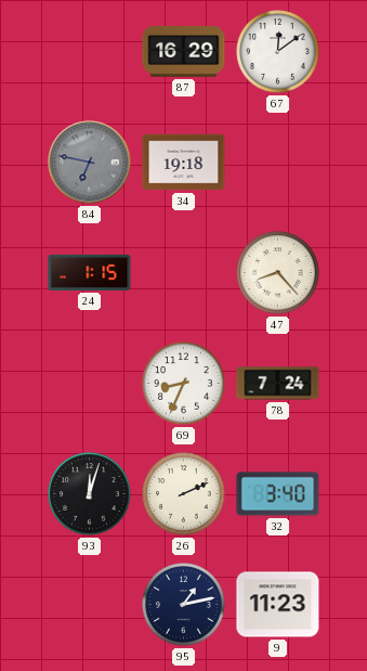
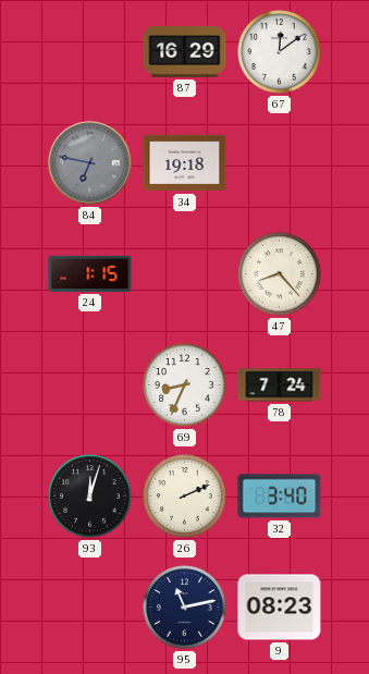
95: 1:13 -> 11:13 (185, 608)
9: 11:23 -> 08:23 (280, 608)
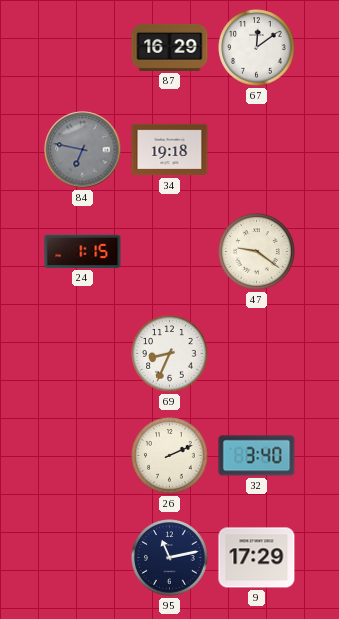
47: 8:23 -> 9:21 (257, 252)
78: 7:24 -> none (280, 385)
93: 12:03 -> none (90, 497)
9: 08:23 -> 17:29 (257, 558)
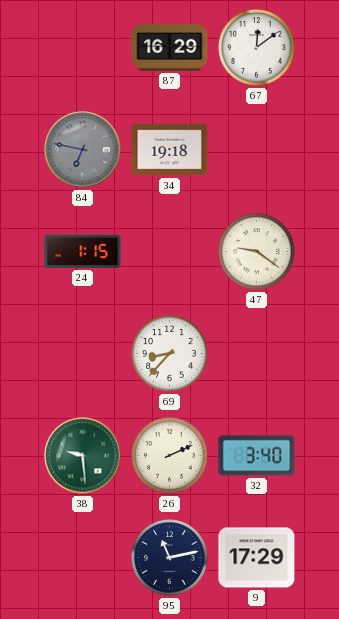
69: 8:34 -> 8:37 (170, 354)
38: none -> 9:29 (83, 456)
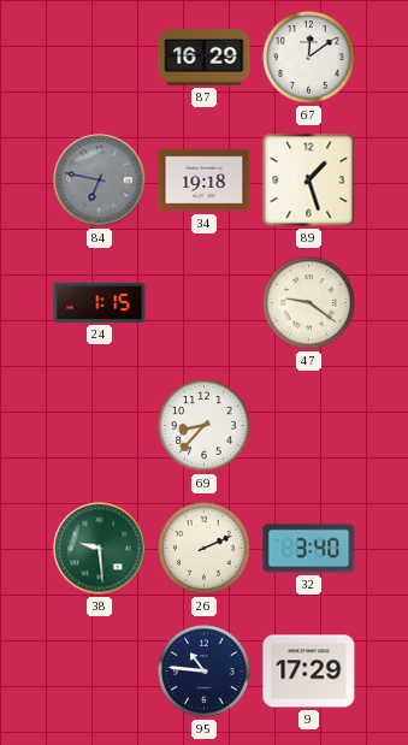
89: none -> 1:27 (309, 181)
95: 11:13 -> 10:46 (205, 672)
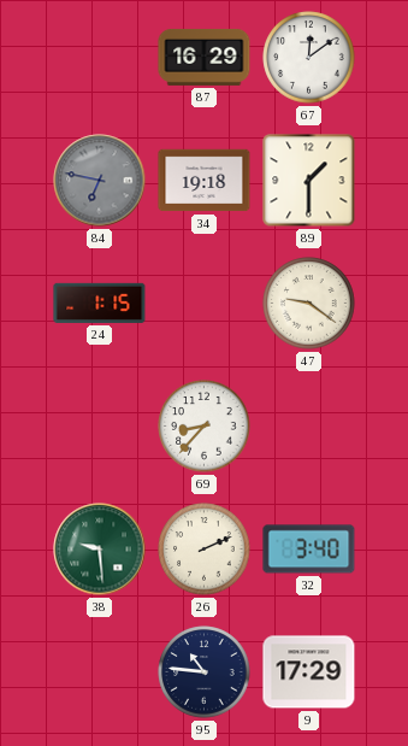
89: 1:27 -> 1:30 (309, 181)
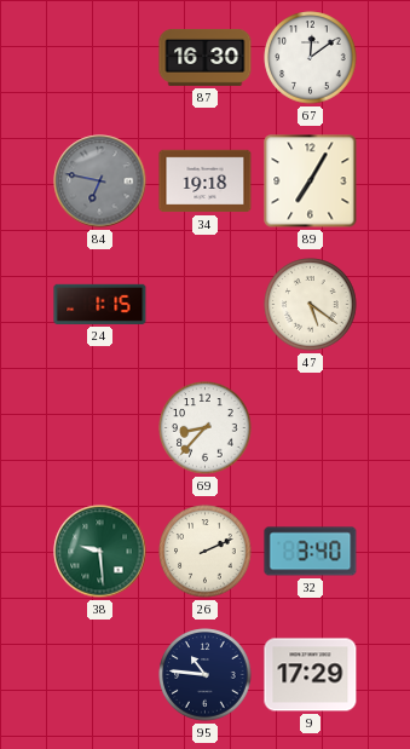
87: 16:29 -> 16:30 (206, 57)
89: 1:30 -> 7:05 (311, 182)
47: 9:21 -> 5:21 (311, 305)
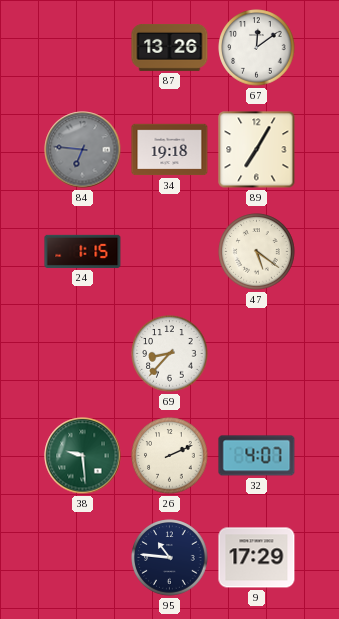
87: 16:30 -> 13:26 (170, 47)
84: 6:47 -> 6:46 (83, 150)
32: 3:40 -> 4:07 (257, 456)
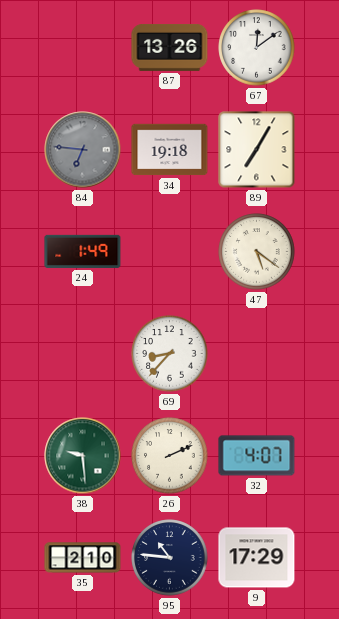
24: 1:15 -> 1:49 (83, 251)
35: none -> 2:10 (83, 558)
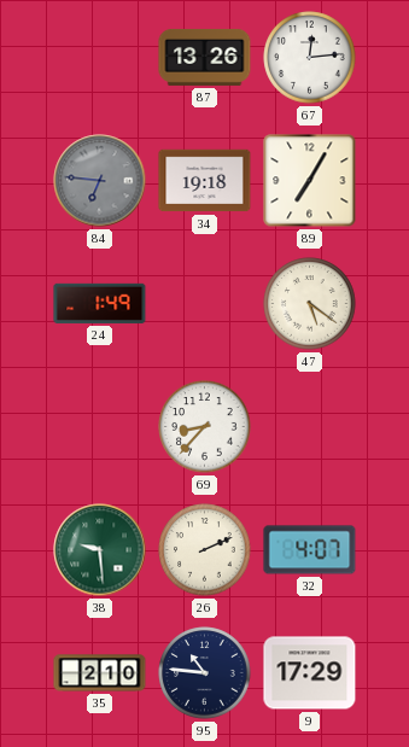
67: 12:09 -> 12:14 (310, 58)
